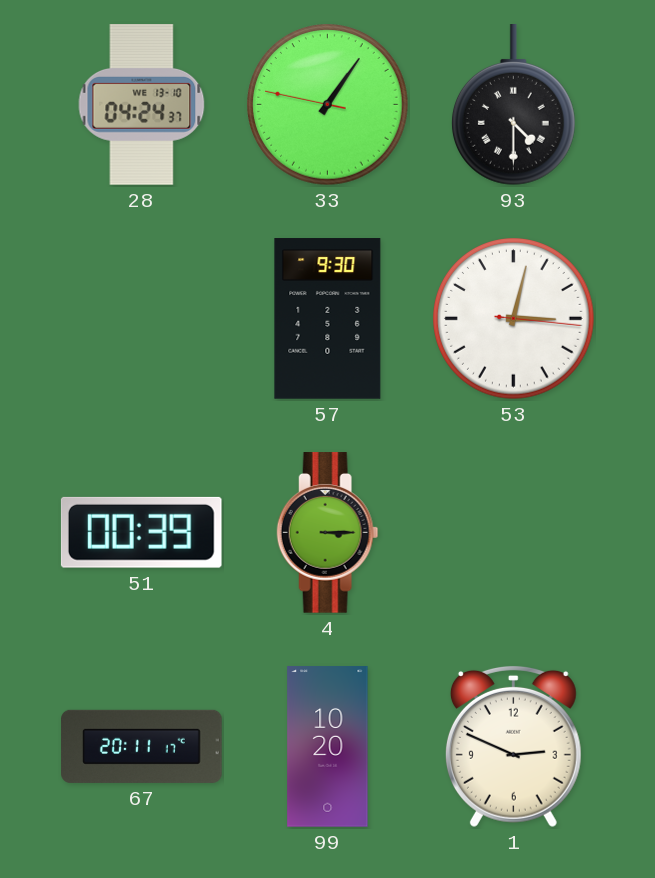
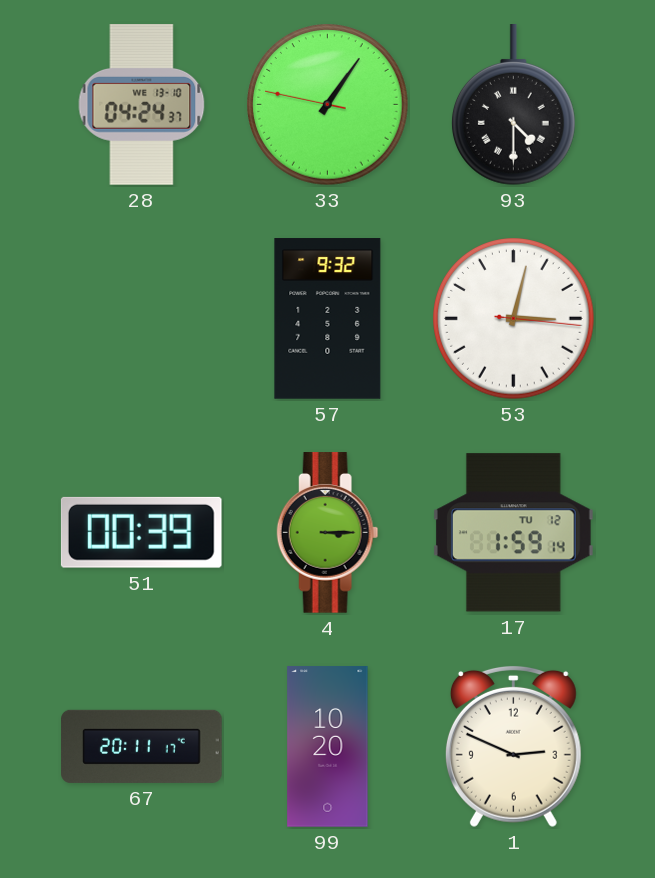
57: 9:30 -> 9:32 (328, 319)
17: none -> 1:59 (514, 533)
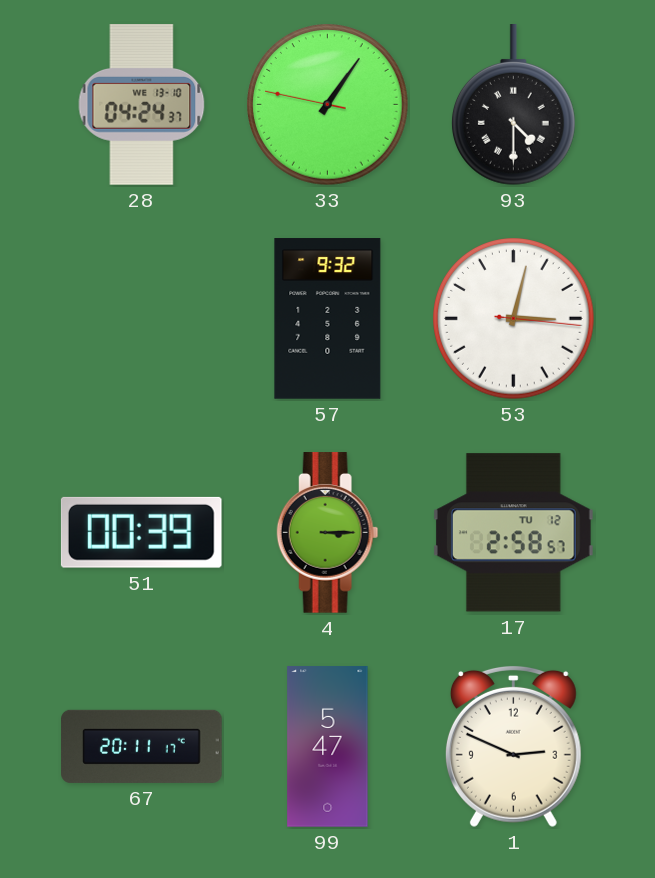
17: 1:59 -> 2:58 (514, 533)
99: 10:20 -> 5:47 (328, 747)
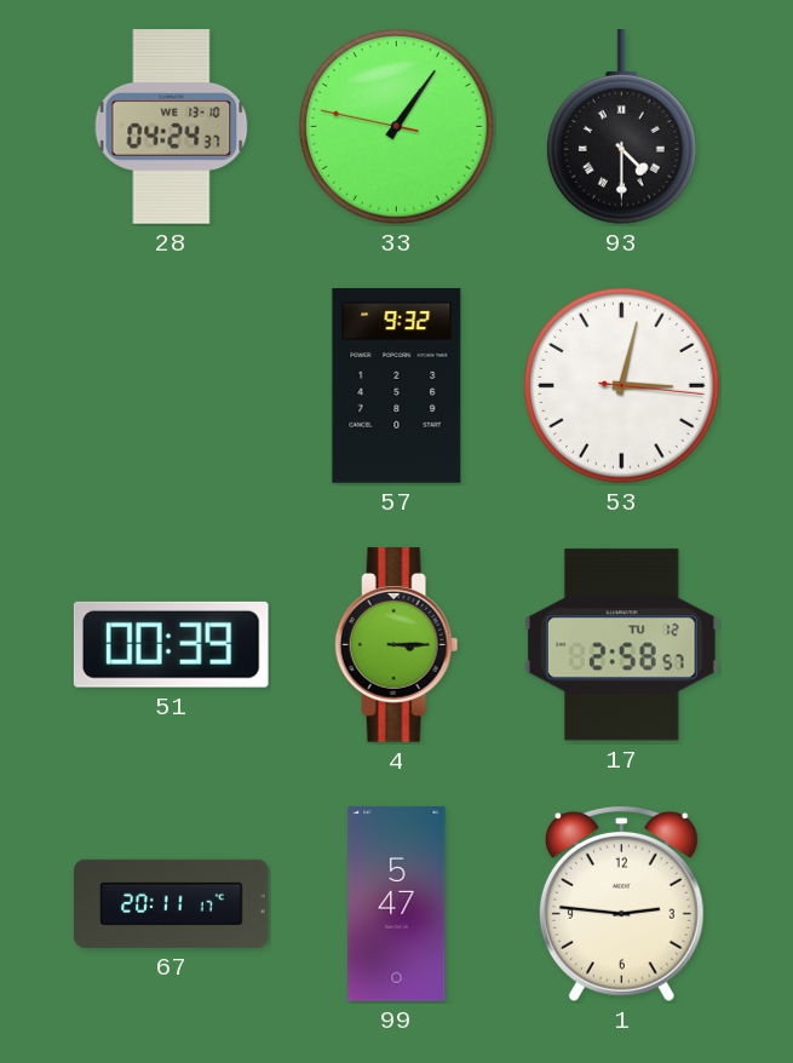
1: 2:49 -> 2:46 (621, 903)
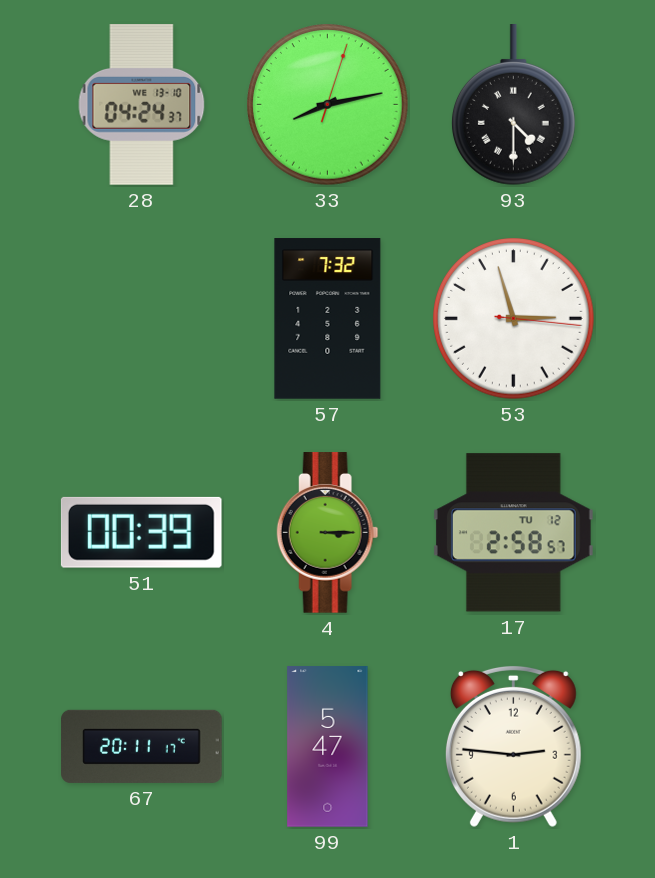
33: 1:05 -> 8:13 (328, 105)
57: 9:32 -> 7:32 (328, 319)
53: 3:02 -> 2:57 (514, 319)
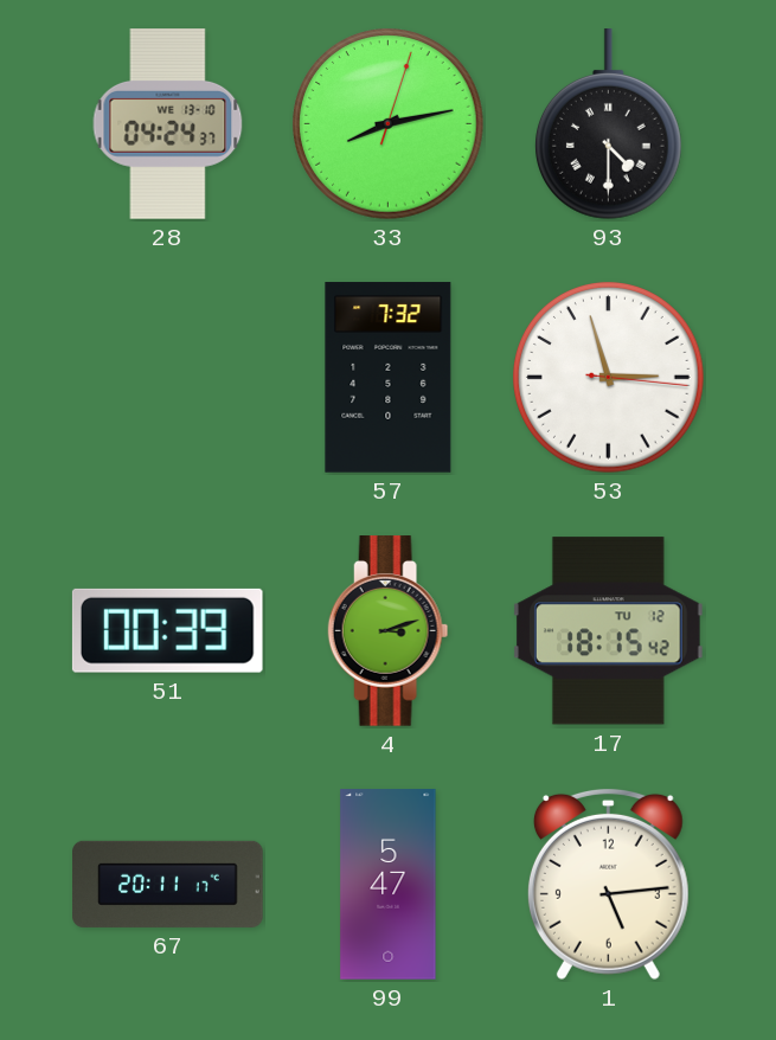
4: 3:15 -> 3:12 (389, 631)
17: 2:58 -> 18:15 (609, 631)
1: 2:46 -> 5:14 (608, 884)
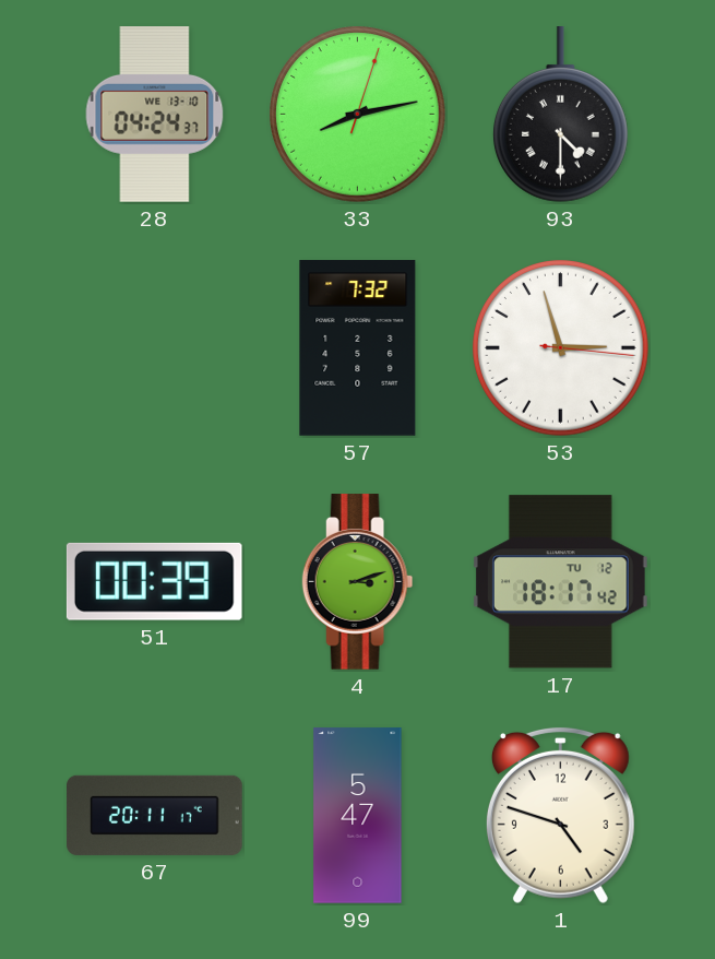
17: 18:15 -> 18:17 (561, 582)
1: 5:14 -> 4:48 (560, 815)
